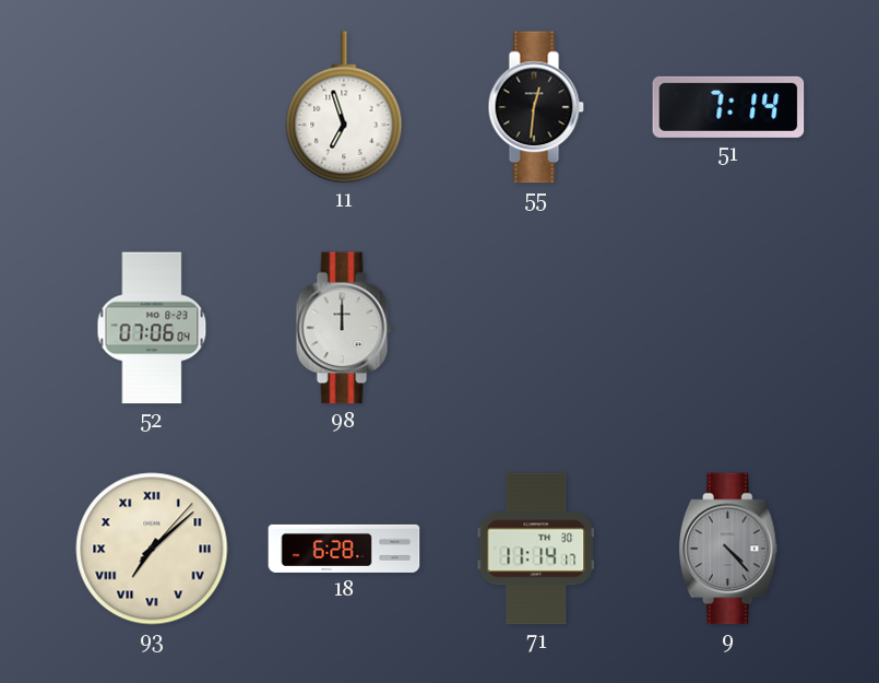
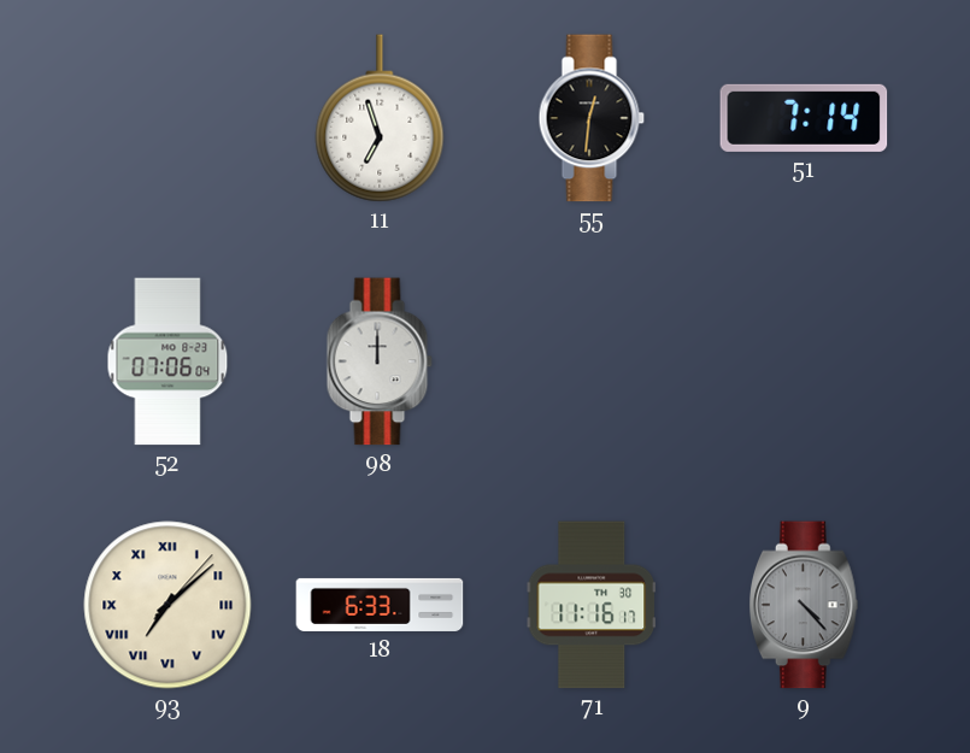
18: 6:28 -> 6:33 (380, 605)
71: 11:14 -> 11:16 (590, 605)
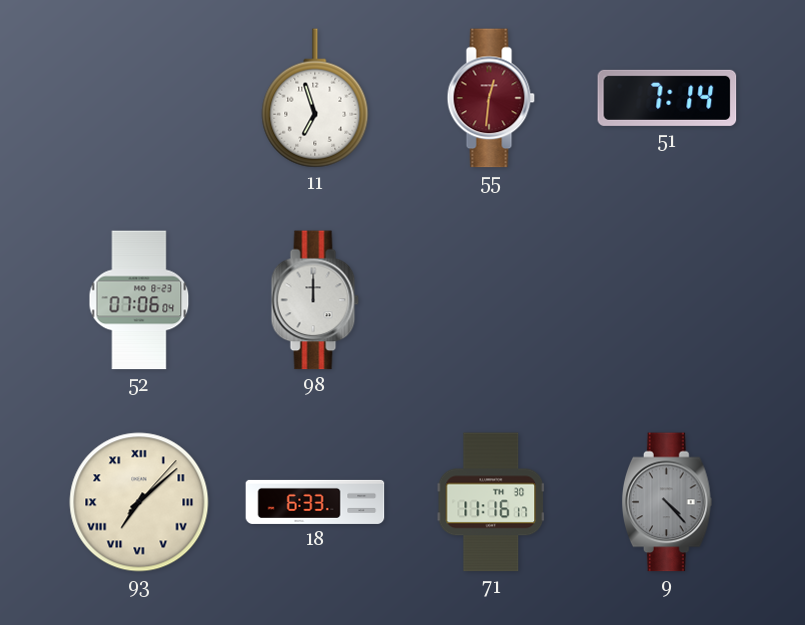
55 dial: black -> burgundy (491, 98)
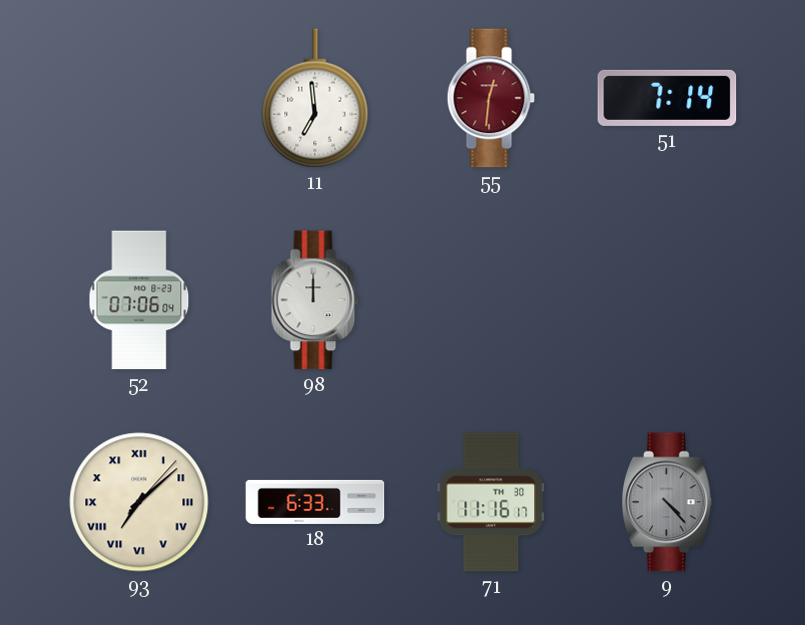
11: 6:57 -> 6:59 (315, 98)
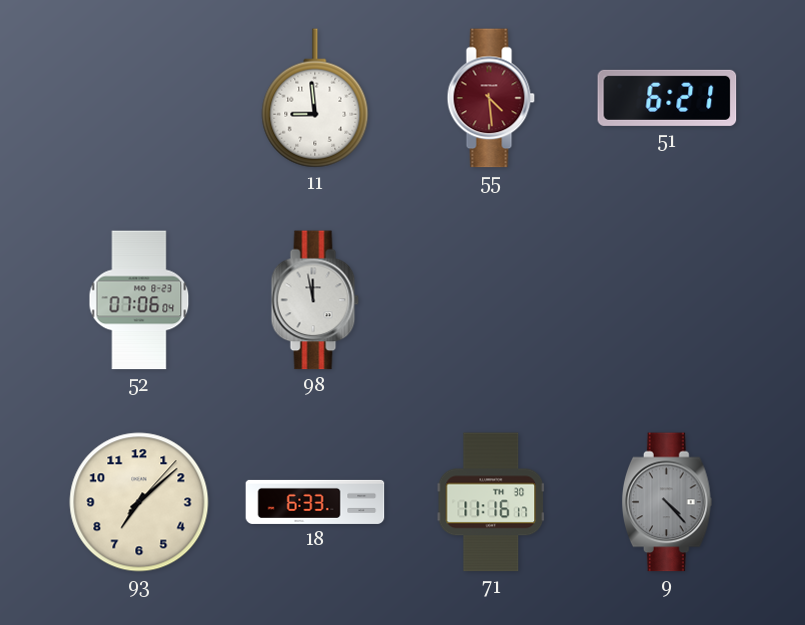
11: 6:59 -> 8:59 (315, 98)
55: 12:31 -> 4:29 (491, 98)
51: 7:14 -> 6:21 (667, 98)
98: 12:00 -> 11:58 (315, 300)
93 numerals: Roman -> Arabic (139, 502)
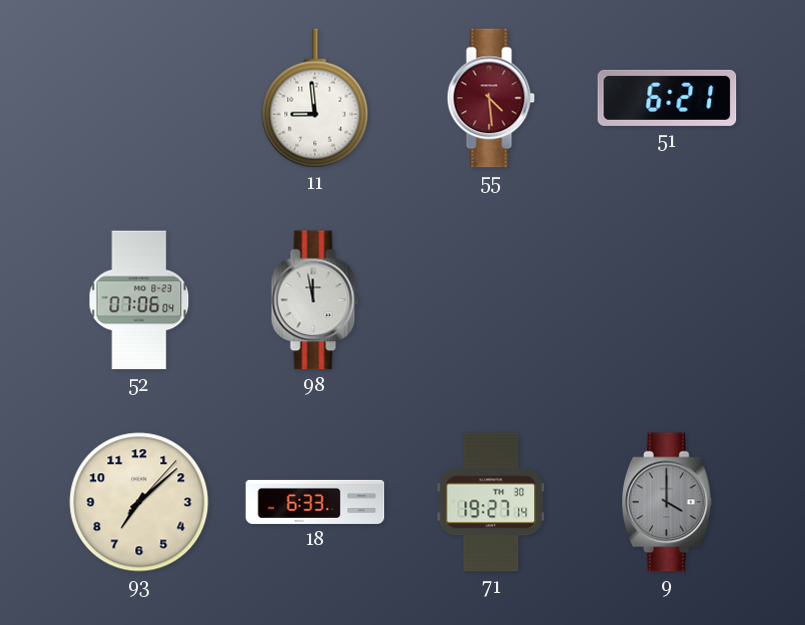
71: 11:16 -> 19:27 (490, 502)
9: 4:23 -> 4:00 (667, 502)
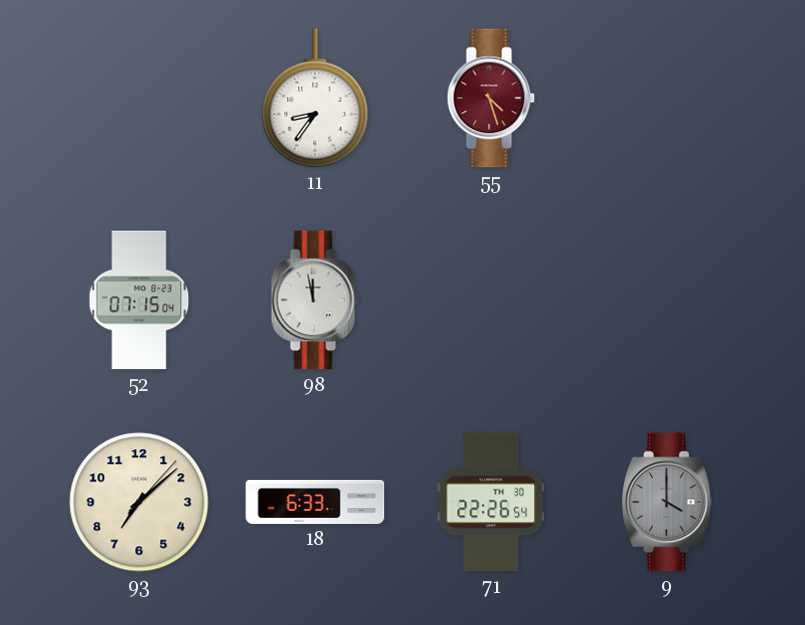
11: 8:59 -> 8:36 (315, 98)
55: 4:29 -> 4:27 (491, 98)
51: 6:21 -> none (667, 98)
52: 07:06 -> 07:15 (139, 300)
71: 19:27 -> 22:26 (490, 502)
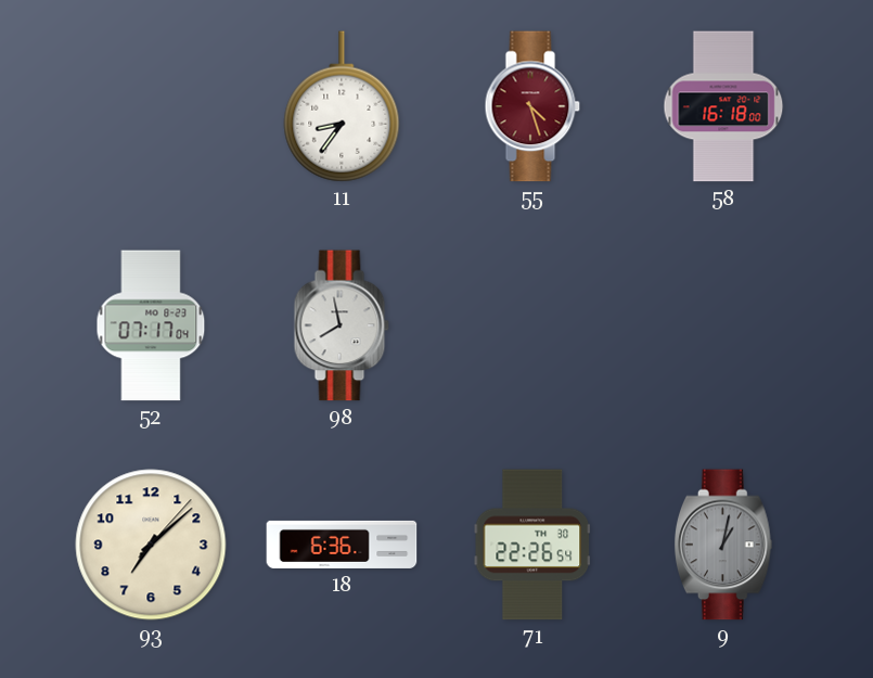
58: none -> 16:18 (723, 106)
52: 07:15 -> 07:17 (151, 325)
98: 11:58 -> 7:58 (342, 325)
18: 6:33 -> 6:36 (342, 545)
9: 4:00 -> 1:02 (723, 545)
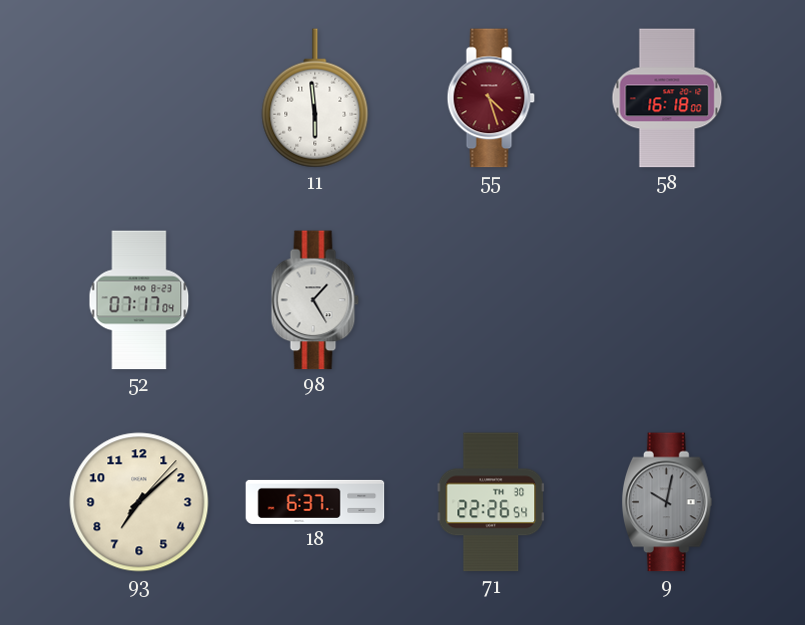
11: 8:36 -> 5:59 (315, 98)
98: 7:58 -> 1:25 (315, 300)
18: 6:36 -> 6:37 (315, 502)
9: 1:02 -> 10:02 (667, 502)
